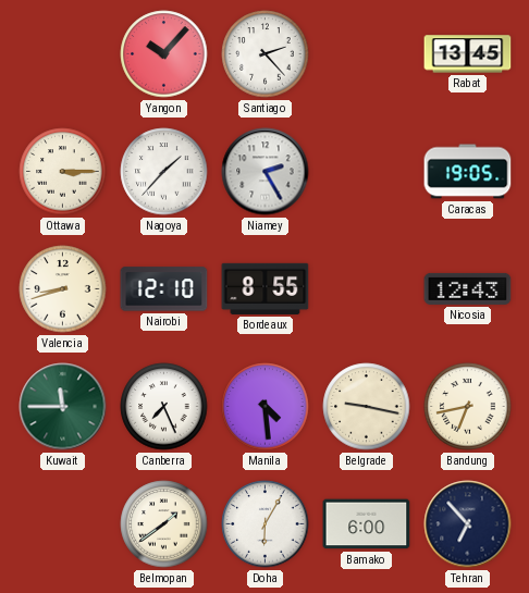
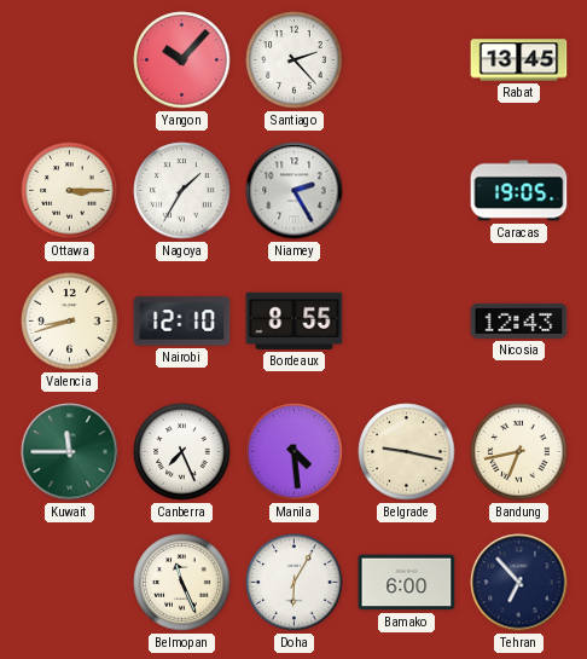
Nagoya: 1:37 -> 1:35 (182, 191)
Belmopan: 1:39 -> 11:26 (182, 583)
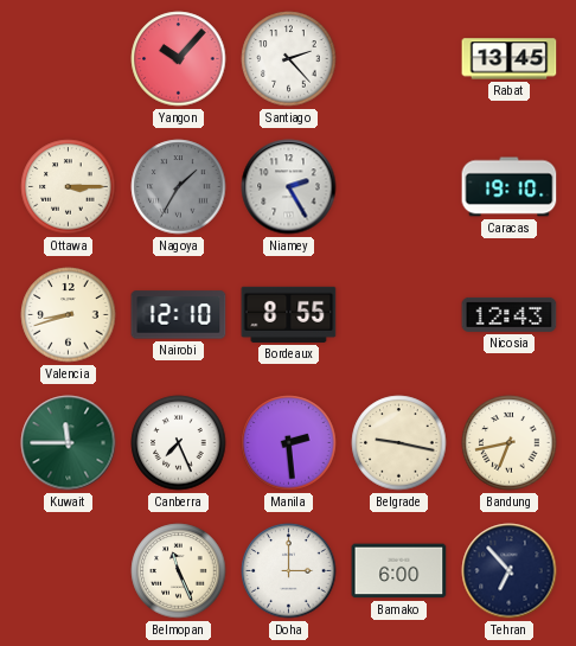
Nagoya dial: white -> grey (179, 187)
Caracas: 19:05 -> 19:10 (510, 187)
Manila: 4:29 -> 2:29 (289, 443)
Doha: 6:05 -> 3:00 (289, 571)
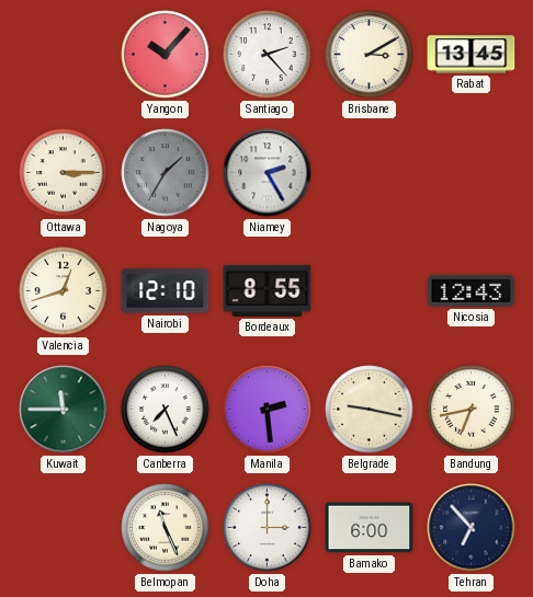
Brisbane: none -> 3:10 (370, 55)
Caracas: 19:10 -> none (510, 187)
Valencia: 8:42 -> 12:42 (64, 291)
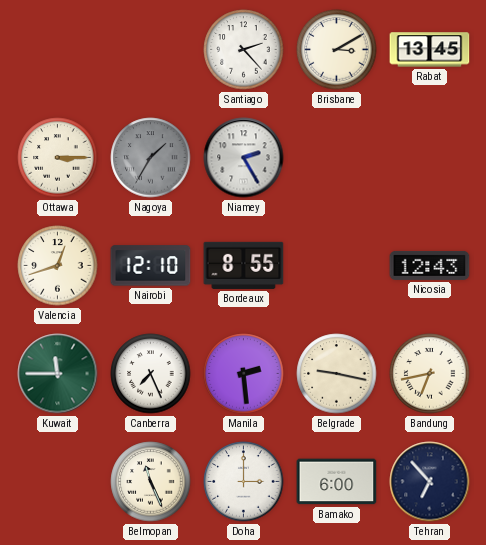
Yangon: 10:07 -> none (166, 55)
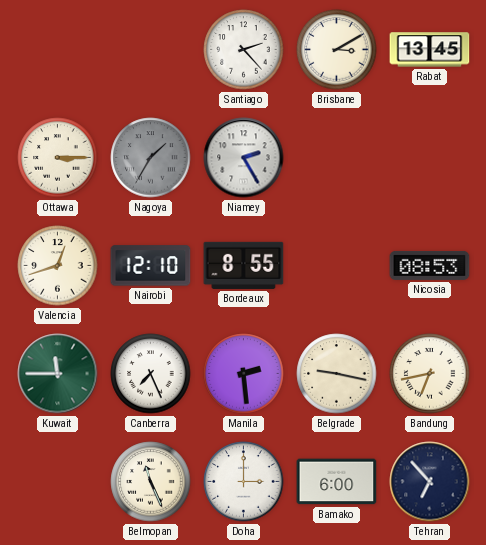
Nicosia: 12:43 -> 08:53 (430, 265)
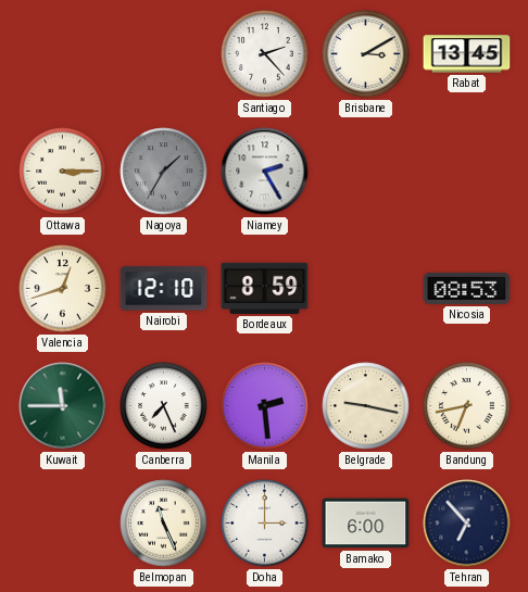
Bordeaux: 8:55 -> 8:59 (265, 288)
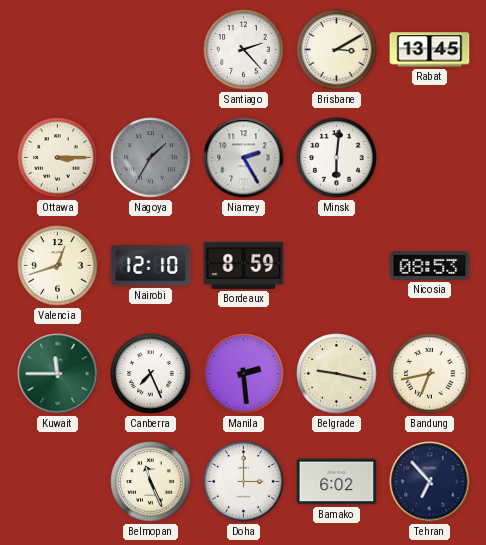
Minsk: none -> 6:01 (337, 158)
Bamako: 6:00 -> 6:02 (337, 482)
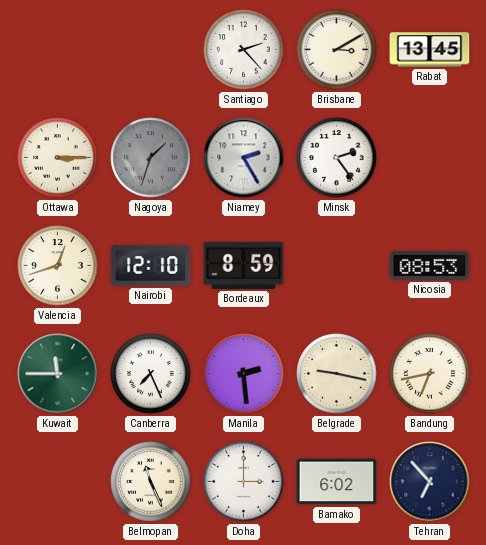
Nagoya: 1:35 -> 1:33 (151, 158)
Minsk: 6:01 -> 2:24 (337, 158)
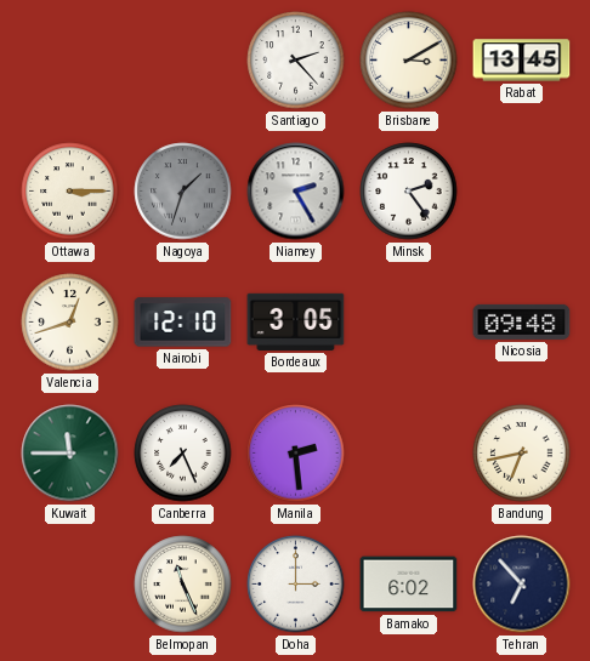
Bordeaux: 8:59 -> 3:05 (296, 321)
Nicosia: 08:53 -> 09:48 (522, 321)
Belgrade: 9:17 -> none (337, 374)
